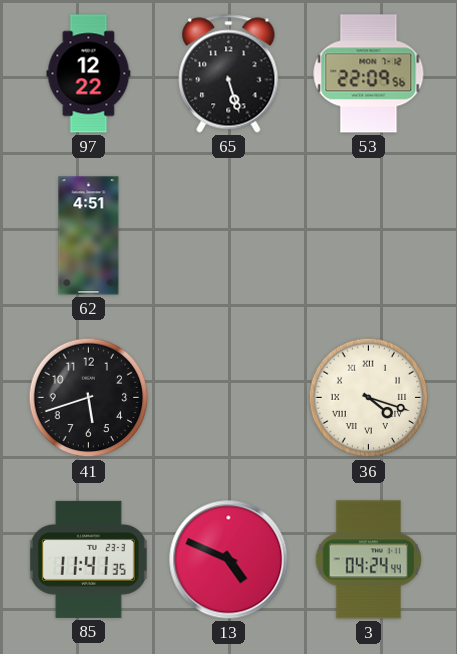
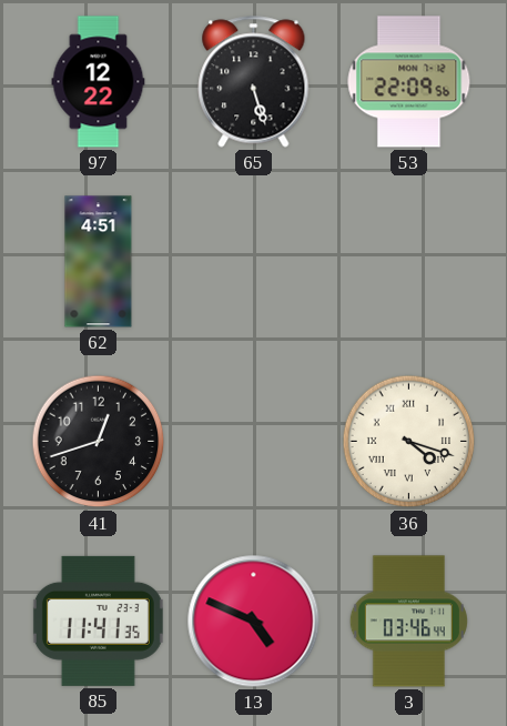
41: 5:42 -> 12:42 (99, 442)
3: 04:24 -> 03:46 (408, 622)
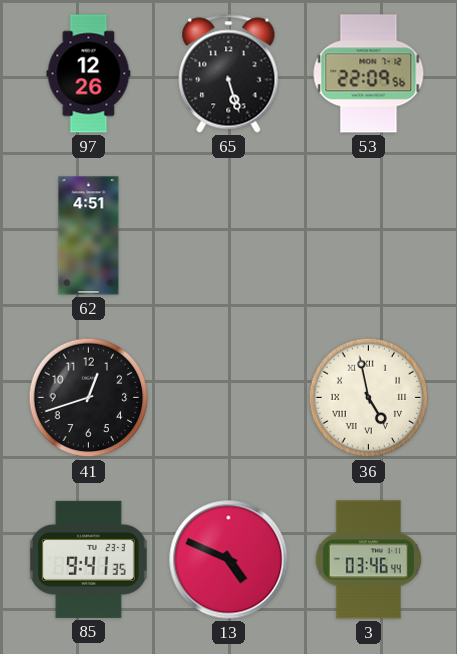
97: 12:22 -> 12:26 (89, 74)
36: 4:18 -> 4:58 (369, 398)
85: 11:41 -> 9:41 (88, 559)
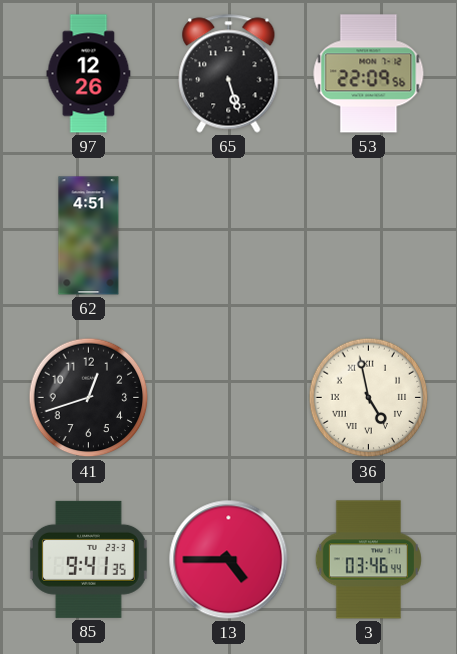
13: 4:49 -> 4:45 (229, 560)
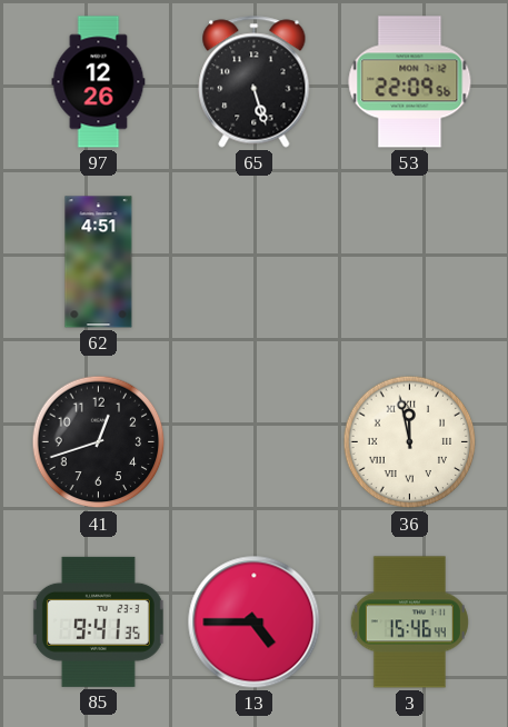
36: 4:58 -> 11:58 (410, 442)
3: 03:46 -> 15:46 (409, 623)
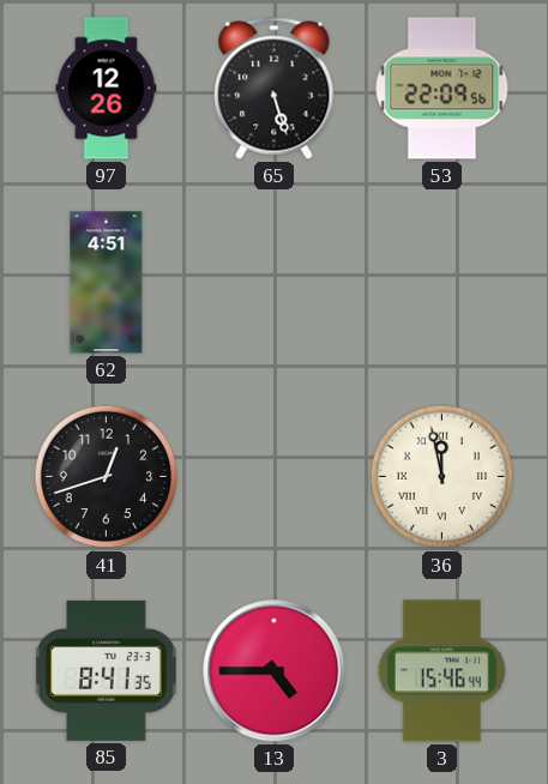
85: 9:41 -> 8:41 (106, 670)
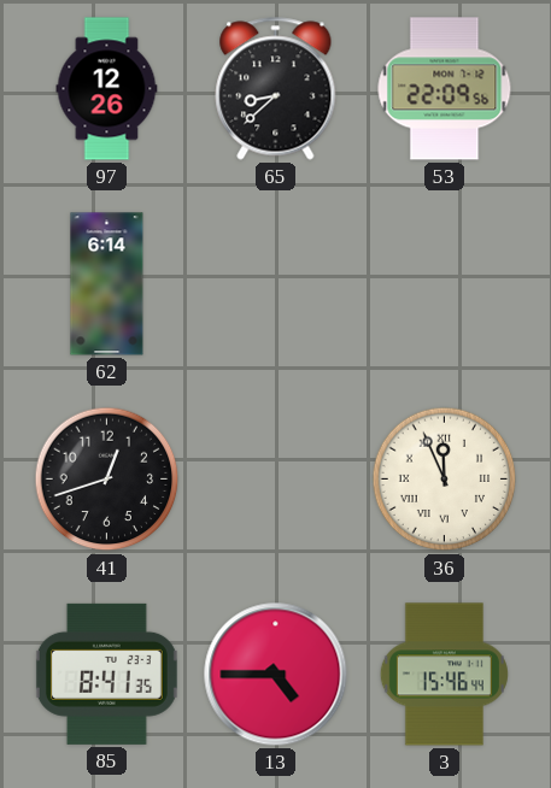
65: 5:27 -> 8:38 (276, 89)
62: 4:51 -> 6:14 (107, 284)
36: 11:58 -> 11:56 (445, 480)
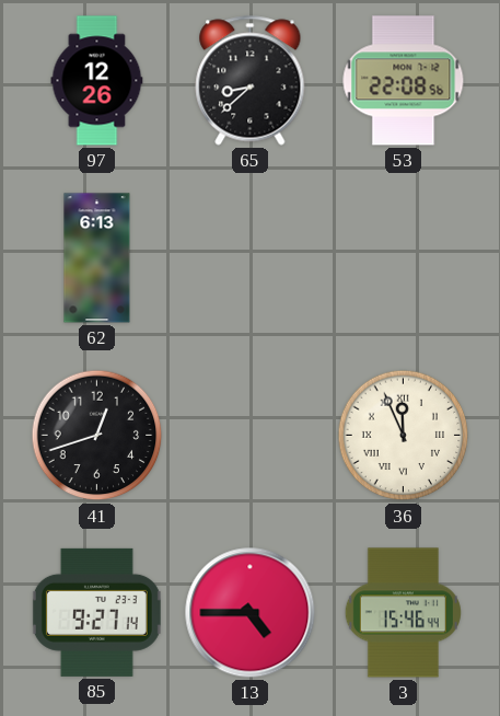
53: 22:09 -> 22:08 (404, 81)
62: 6:14 -> 6:13 (97, 258)
85: 8:41 -> 9:27 (96, 612)
